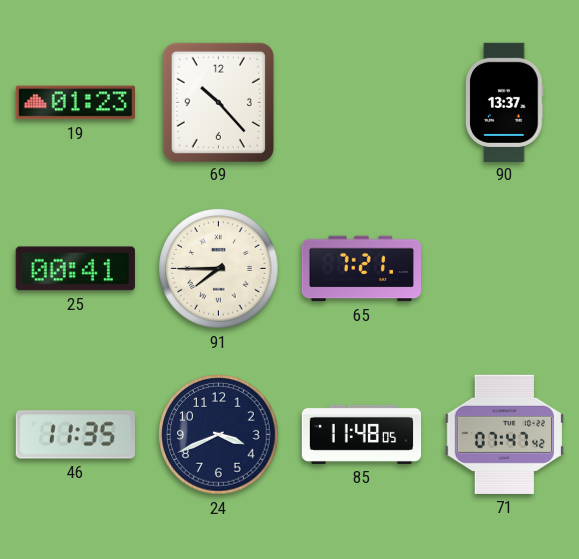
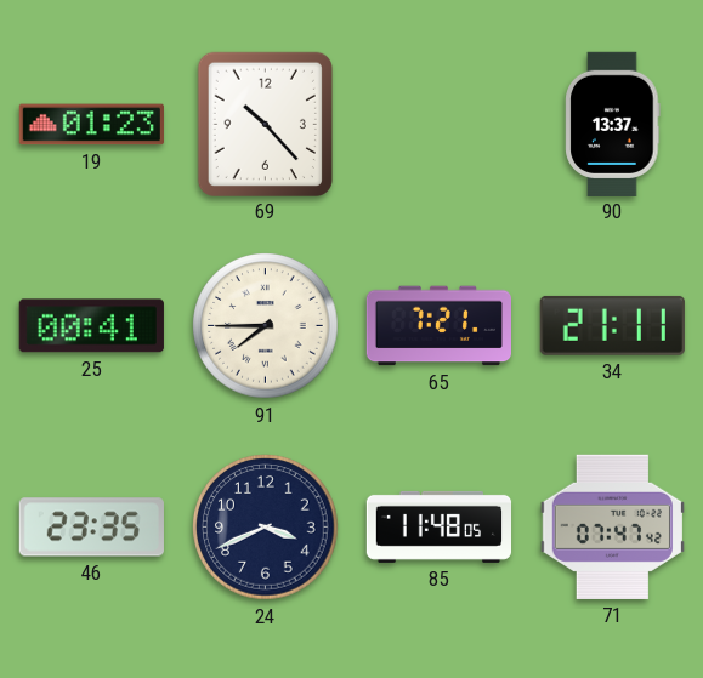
34: none -> 21:11 (612, 325)
46: 11:35 -> 23:35 (91, 528)
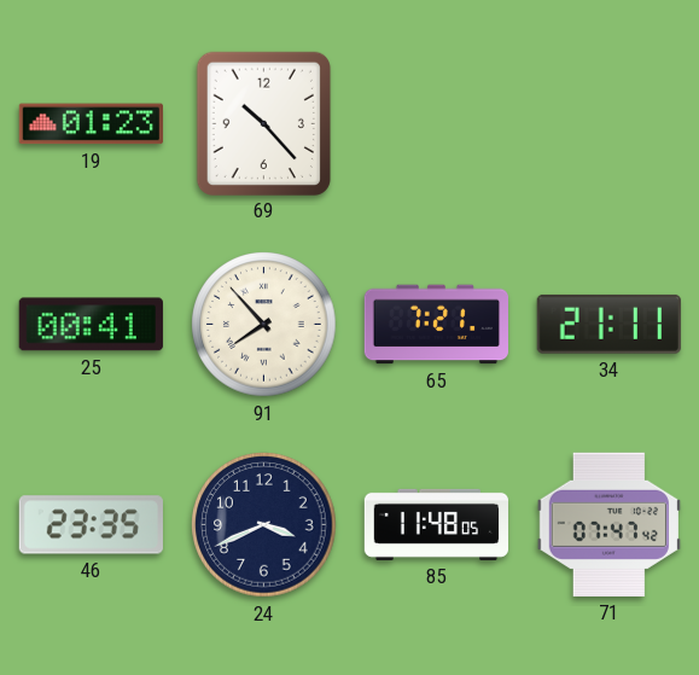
90: 13:37 -> none (613, 124)
91: 7:45 -> 7:53 (264, 325)
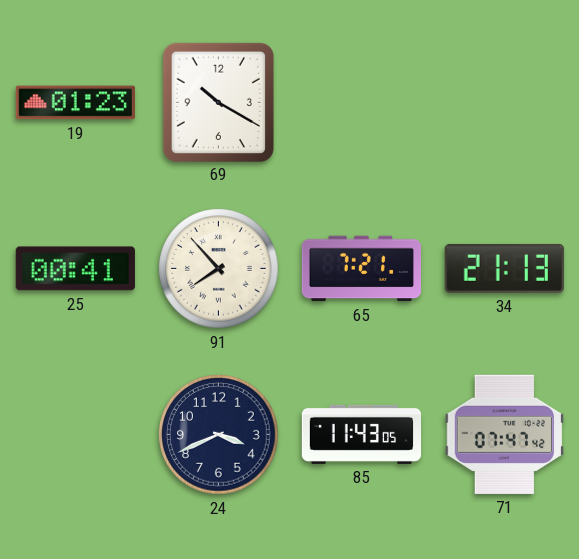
69: 10:23 -> 10:20 (218, 102)
34: 21:11 -> 21:13 (504, 268)
46: 23:35 -> none (91, 525)
85: 11:48 -> 11:43 (362, 434)
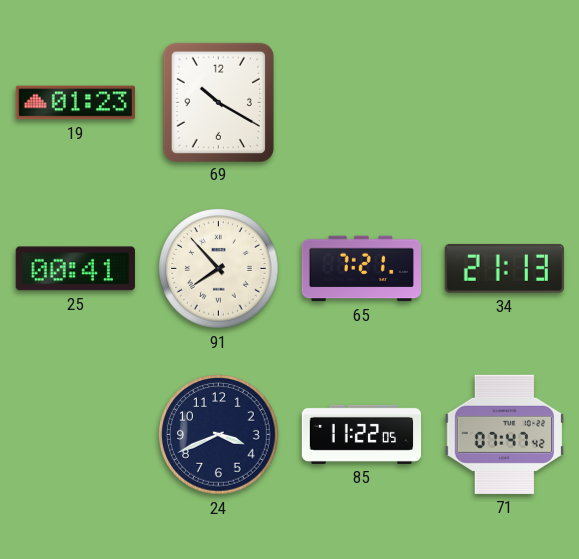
85: 11:43 -> 11:22 (362, 434)
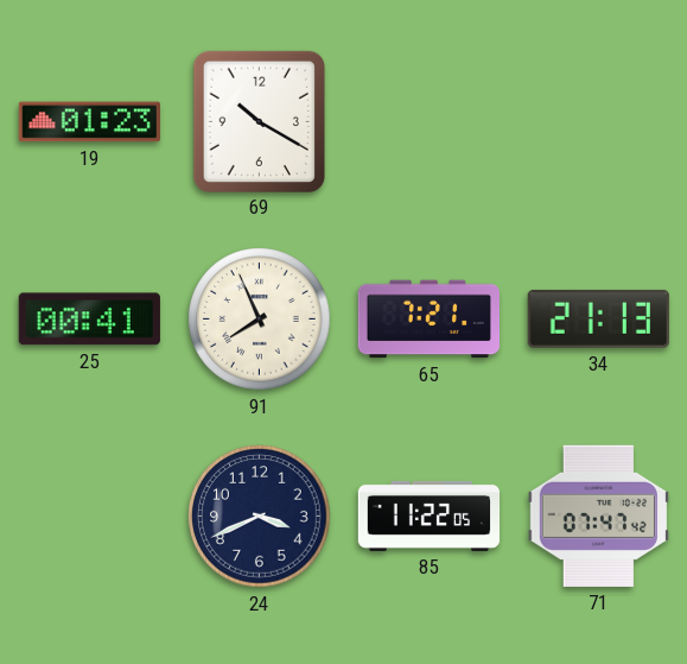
91: 7:53 -> 7:56 (260, 320)
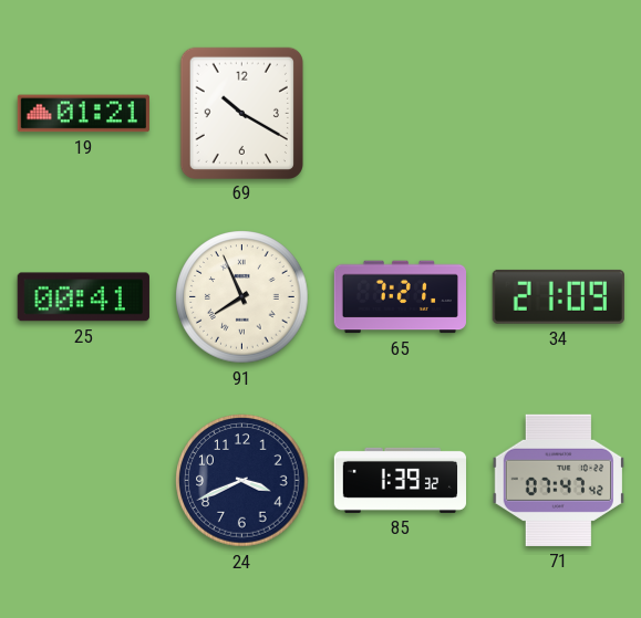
19: 01:23 -> 01:21 (83, 114)
34: 21:13 -> 21:09 (558, 296)
85: 11:22 -> 1:39 (401, 480)
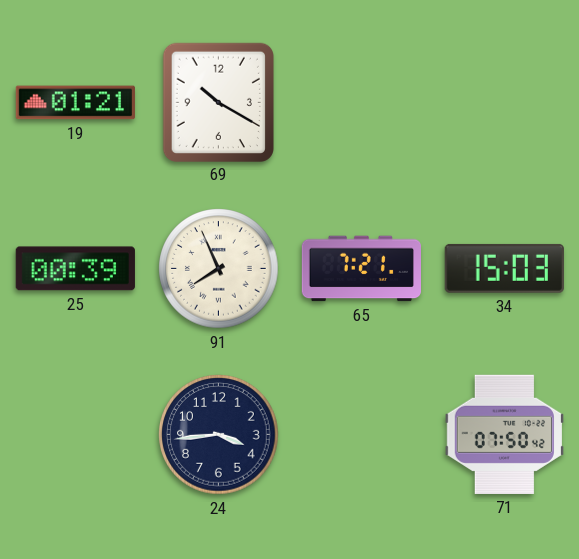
25: 00:41 -> 00:39 (75, 269)
34: 21:09 -> 15:03 (504, 268)
24: 3:41 -> 3:44 (219, 435)
85: 1:39 -> none (401, 480)
71: 07:47 -> 07:50 (504, 434)
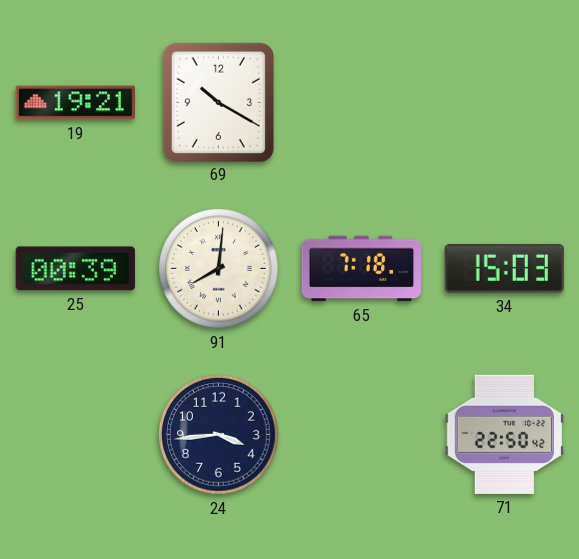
19: 01:21 -> 19:21 (75, 103)
91: 7:56 -> 8:01 (219, 269)
65: 7:21 -> 7:18 (361, 269)
71: 07:50 -> 22:50 (504, 434)
